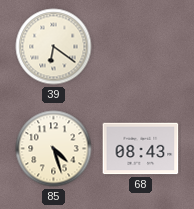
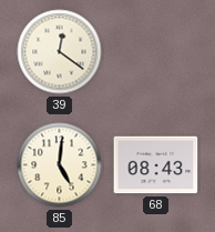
39: 6:21 -> 12:21 (60, 52)
85: 4:27 -> 5:01 (60, 165)
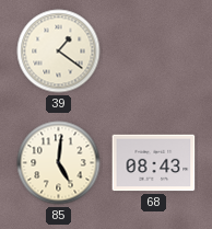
39: 12:21 -> 1:21 (59, 51)
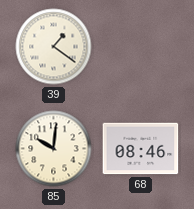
85: 5:01 -> 10:01 (54, 149)
68: 08:43 -> 08:46 (141, 149)
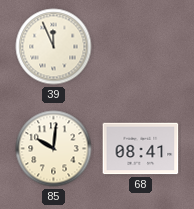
39: 1:21 -> 11:56 (54, 47)
68: 08:46 -> 08:41 (141, 149)
